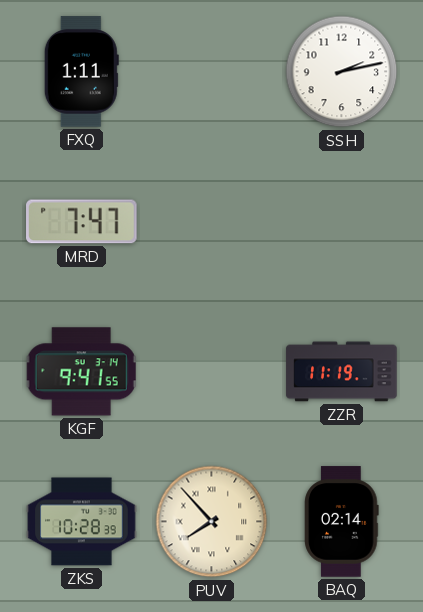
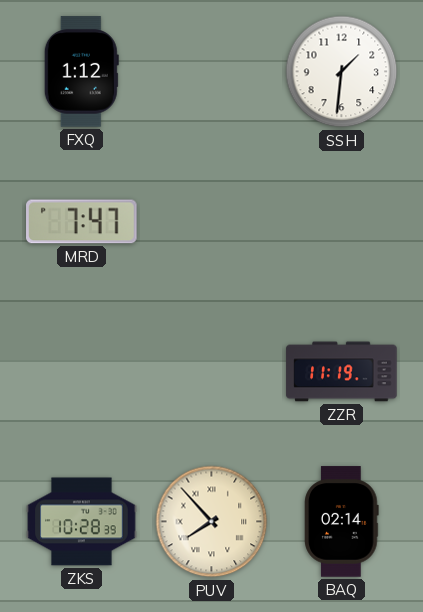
FXQ: 1:11 -> 1:12 (81, 72)
SSH: 2:13 -> 1:31 (342, 72)
KGF: 9:41 -> none (81, 372)
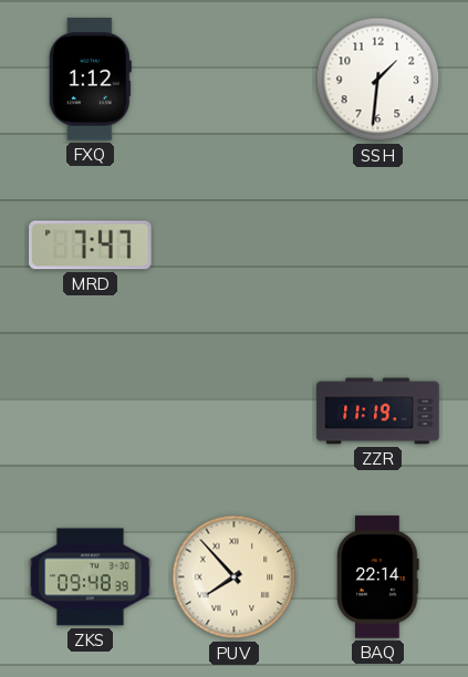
ZKS: 10:28 -> 09:48 (91, 577)
BAQ: 02:14 -> 22:14 (378, 577)
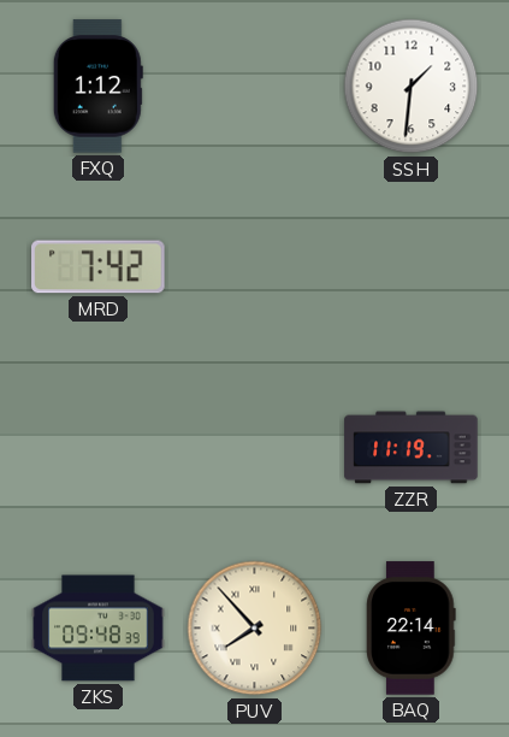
MRD: 7:47 -> 7:42 (99, 267)
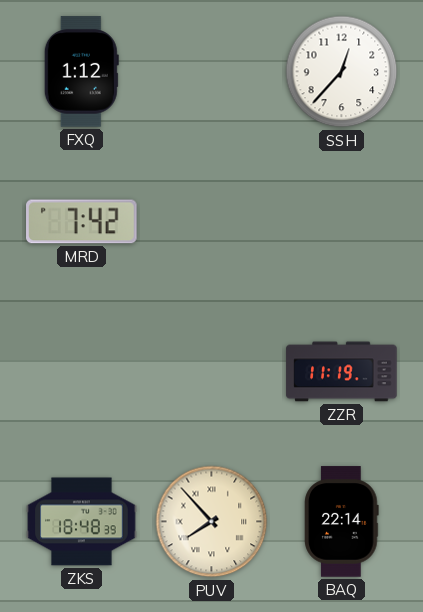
SSH: 1:31 -> 12:37 (342, 72)
ZKS: 09:48 -> 18:48 (82, 522)
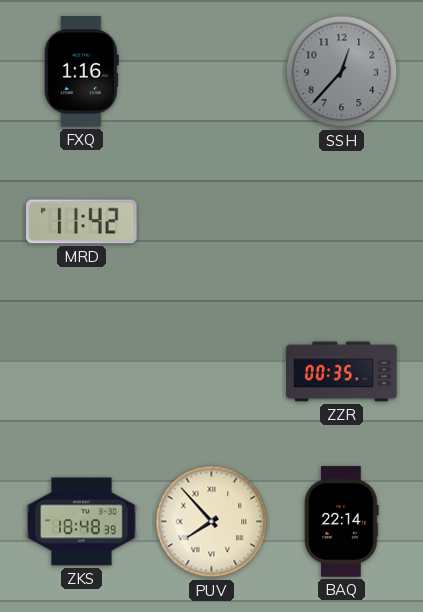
FXQ: 1:12 -> 1:16 (81, 72)
SSH dial: white -> grey (342, 72)
MRD: 7:42 -> 11:42 (82, 222)
ZZR: 11:19 -> 00:35 (342, 372)
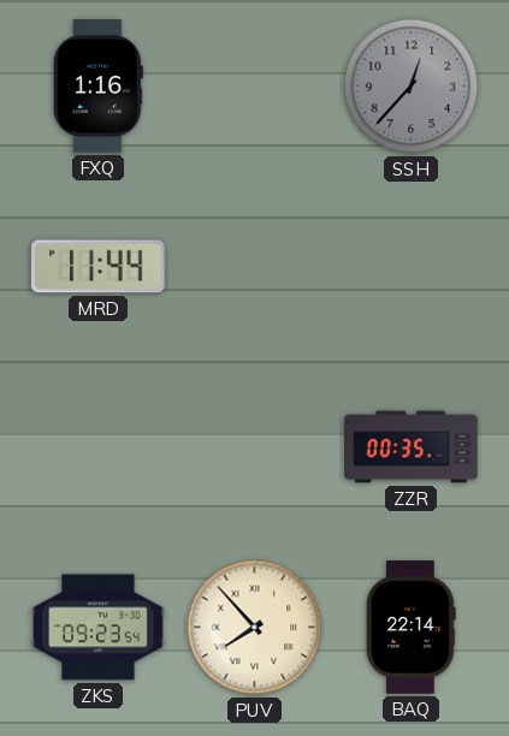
MRD: 11:42 -> 11:44 (99, 267)
ZKS: 18:48 -> 09:23 (99, 628)
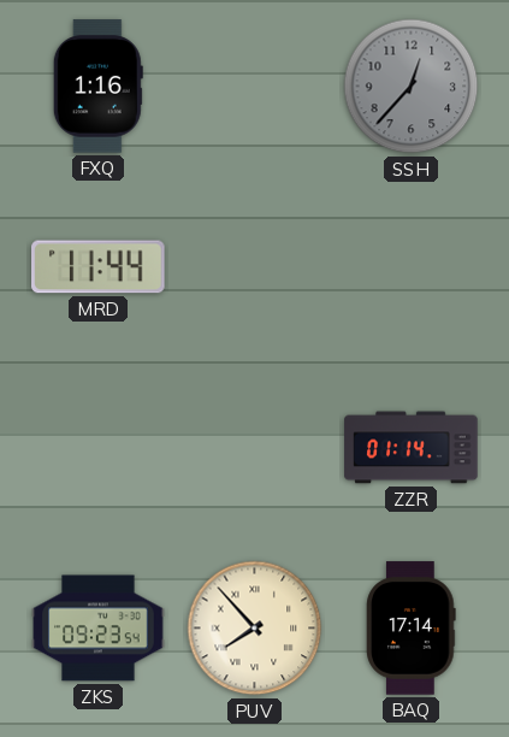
ZZR: 00:35 -> 01:14 (412, 448)
BAQ: 22:14 -> 17:14 (412, 629)
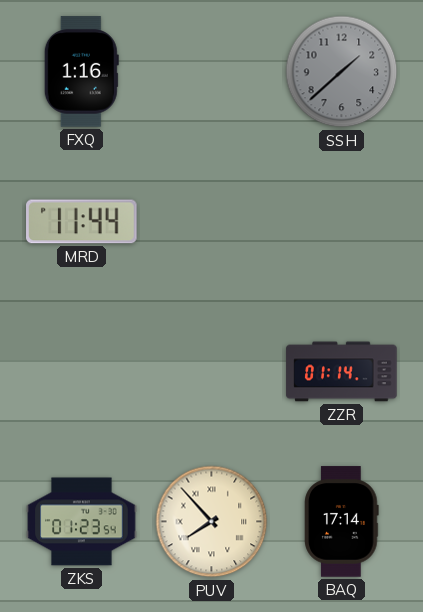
SSH: 12:37 -> 1:38 (342, 72)
ZKS: 09:23 -> 01:23 (82, 522)
